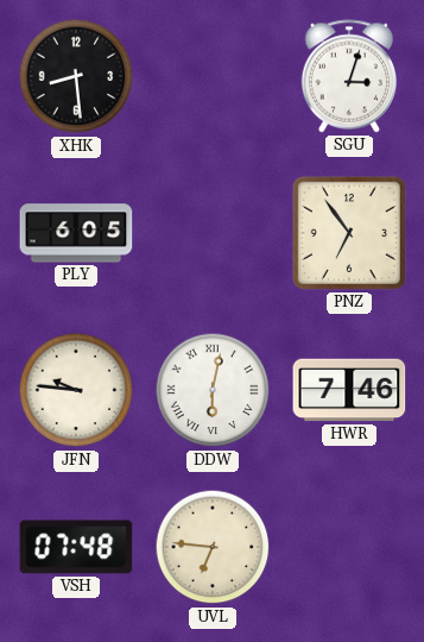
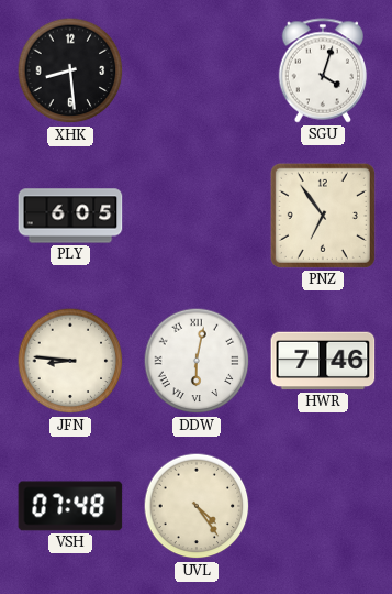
SGU: 3:03 -> 4:03 (323, 70)
JFN: 9:46 -> 8:46 (70, 361)
UVL: 6:46 -> 4:24 (197, 506)
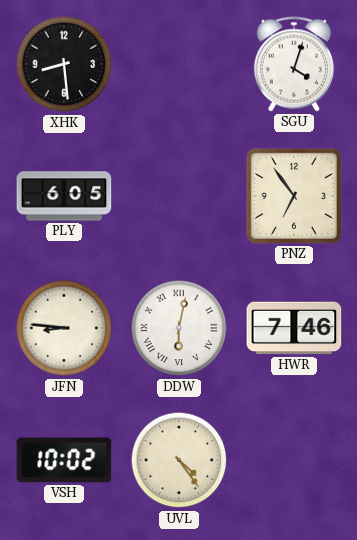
VSH: 07:48 -> 10:02 (64, 460)
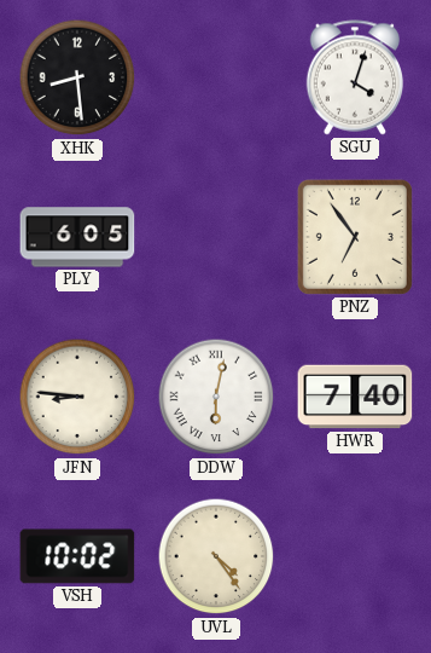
HWR: 7:46 -> 7:40 (355, 397)
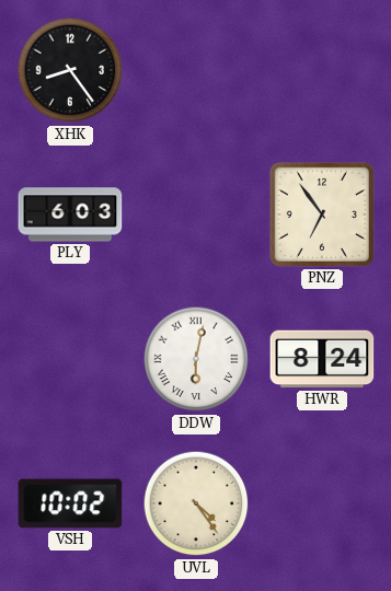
XHK: 8:29 -> 8:24 (70, 70)
SGU: 4:03 -> none (355, 77)
PLY: 6:05 -> 6:03 (70, 215)
JFN: 8:46 -> none (77, 397)
HWR: 7:40 -> 8:24 (322, 359)
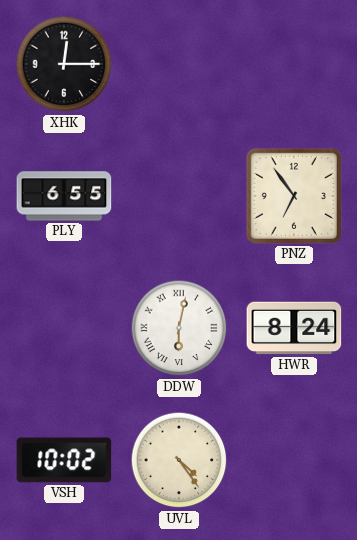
XHK: 8:24 -> 12:15 (64, 64)
PLY: 6:03 -> 6:55 (64, 196)
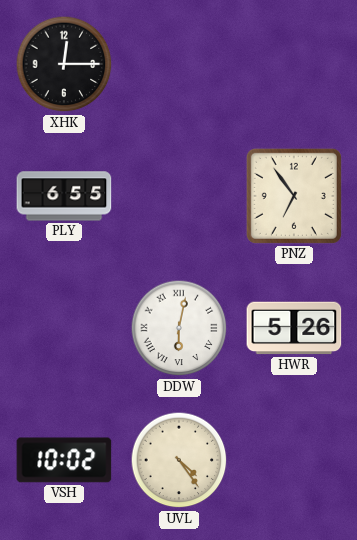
HWR: 8:24 -> 5:26 (294, 328)
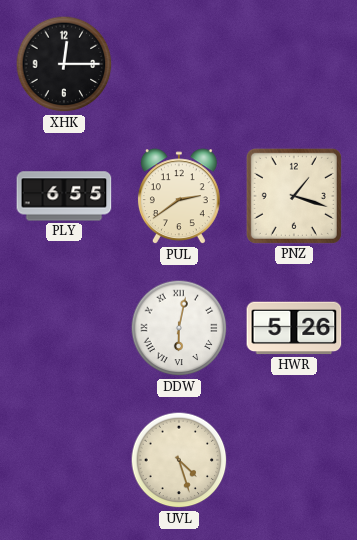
PUL: none -> 2:39 (179, 197)
PNZ: 6:54 -> 1:18 (294, 196)
VSH: 10:02 -> none (64, 460)
UVL: 4:24 -> 4:27 (179, 460)
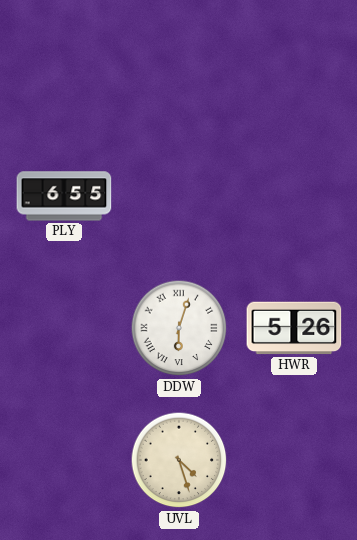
XHK: 12:15 -> none (64, 64)
PUL: 2:39 -> none (179, 197)
PNZ: 1:18 -> none (294, 196)
DDW: 6:02 -> 6:03 (179, 328)
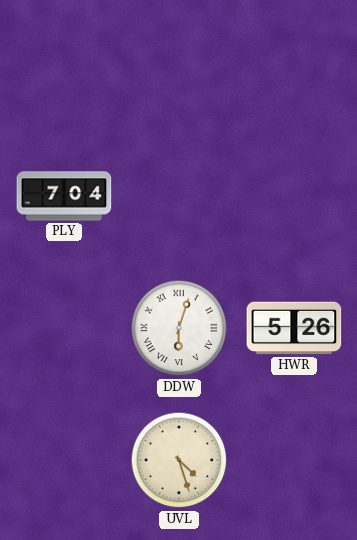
PLY: 6:55 -> 7:04 (64, 196)
